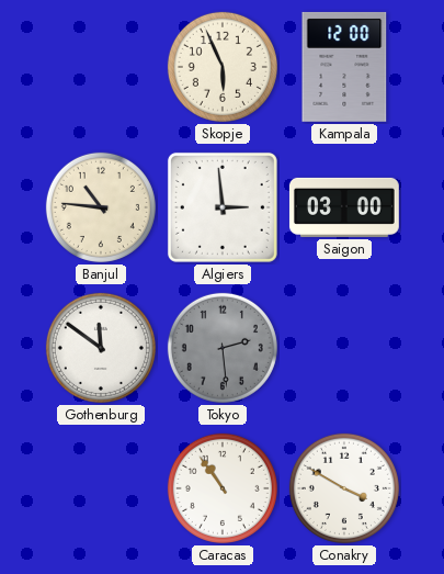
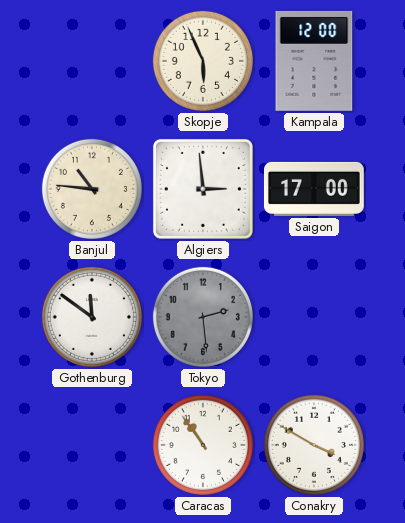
Saigon: 03:00 -> 17:00 (314, 189)
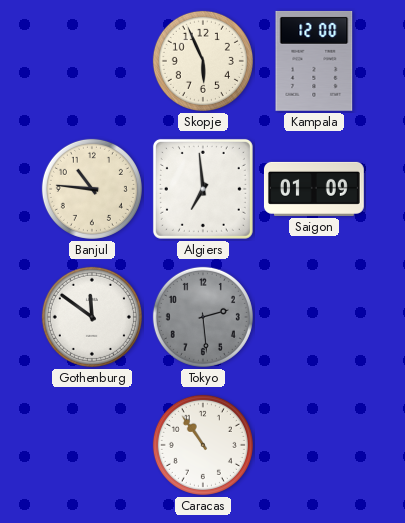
Algiers: 2:59 -> 6:59 (203, 189)
Saigon: 17:00 -> 01:09 (314, 189)
Conakry: 3:50 -> none (314, 445)
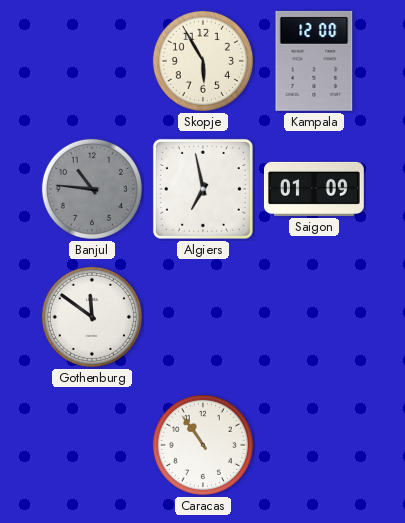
Skopje: 5:56 -> 5:55 (203, 61)
Banjul dial: cream -> grey (92, 189)
Algiers: 6:59 -> 6:58 (203, 189)
Tokyo: 2:29 -> none (203, 317)
